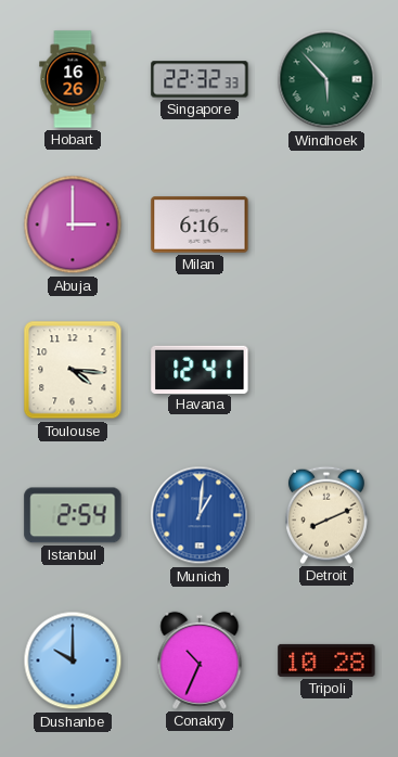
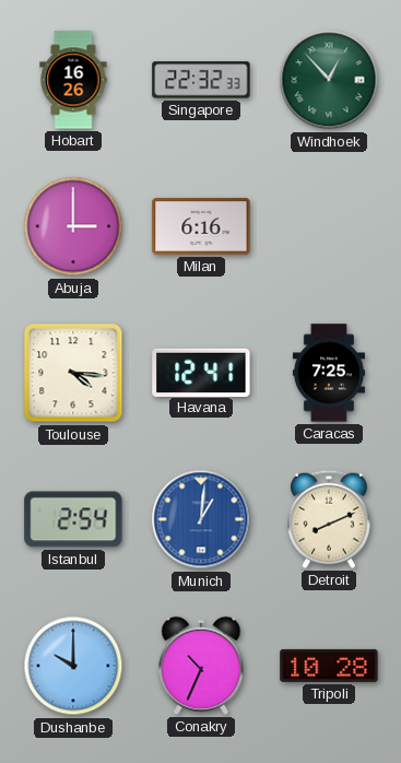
Windhoek: 5:53 -> 12:53 (329, 80)
Caracas: none -> 7:25 (329, 373)
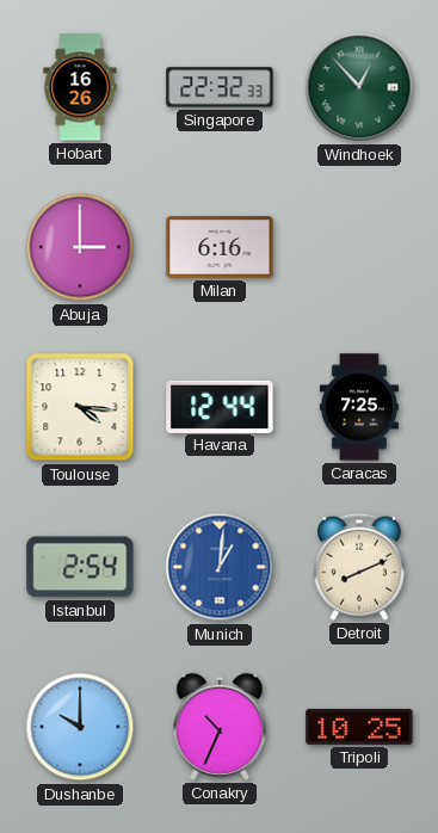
Havana: 12:41 -> 12:44 (220, 406)
Tripoli: 10:28 -> 10:25 (359, 727)
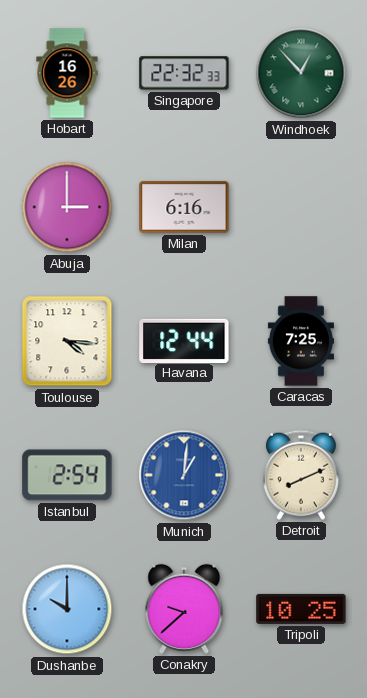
Conakry: 10:34 -> 9:38 (184, 609)
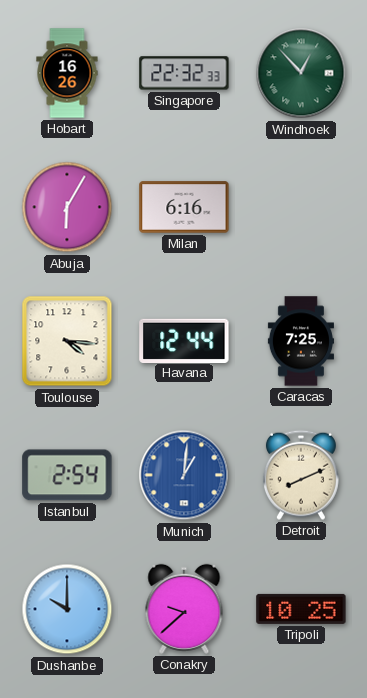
Abuja: 3:00 -> 6:05 (67, 207)
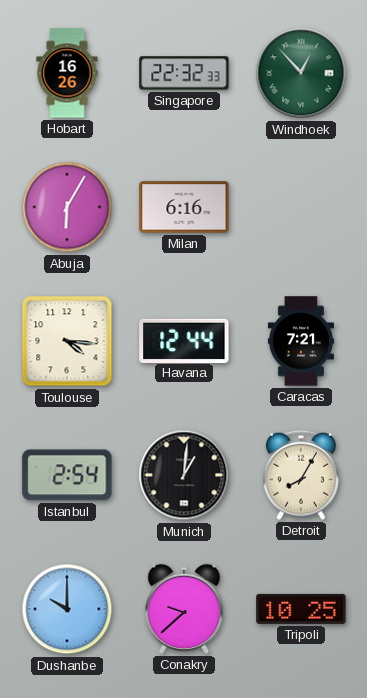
Caracas: 7:25 -> 7:21 (301, 341)
Munich dial: blue -> black (184, 475)
Detroit: 8:11 -> 8:05 (301, 475)
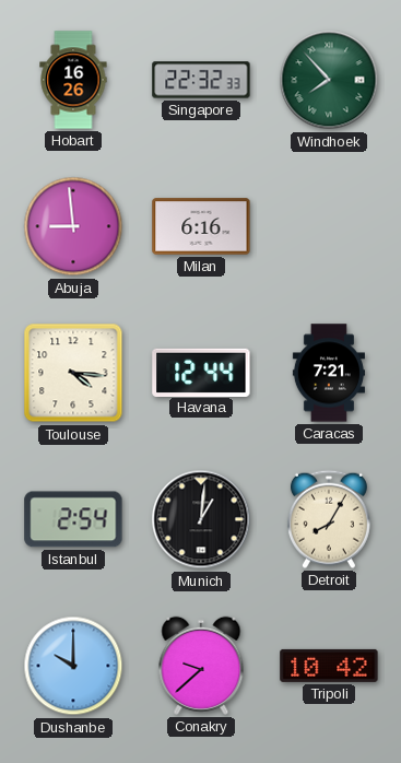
Windhoek: 12:53 -> 7:53 (329, 80)
Abuja: 6:05 -> 8:59 (73, 226)
Tripoli: 10:25 -> 10:42 (329, 666)
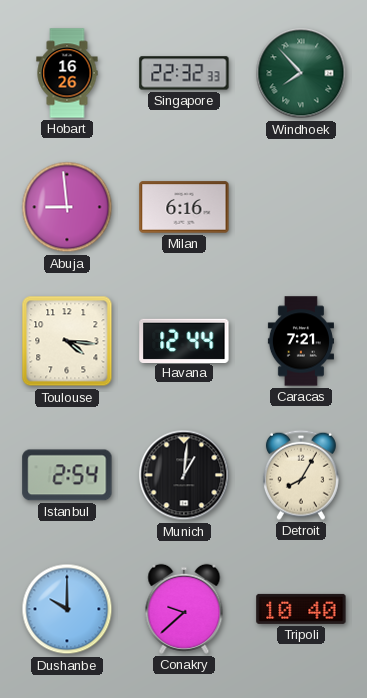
Tripoli: 10:42 -> 10:40 (301, 609)
